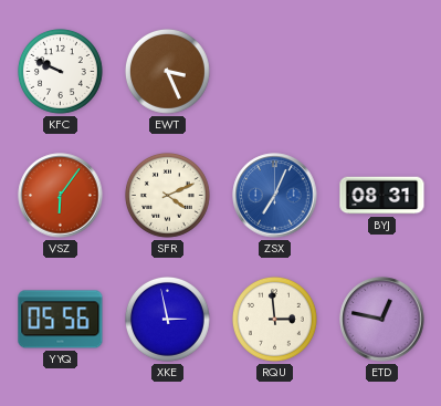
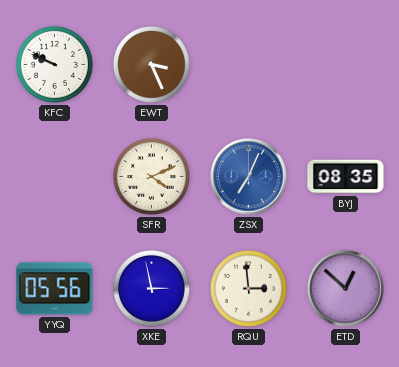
VSZ: 6:06 -> none (61, 196)
BYJ: 08:31 -> 08:35 (346, 177)
ETD: 12:47 -> 12:52 (346, 289)
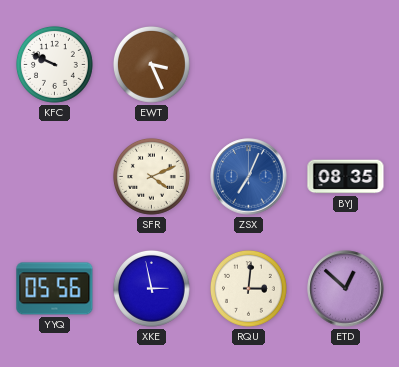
RQU: 2:59 -> 3:01 (249, 289)
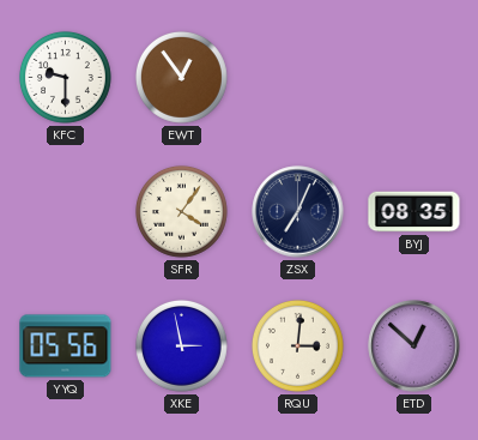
KFC: 9:49 -> 9:30 (66, 78)
EWT: 3:26 -> 12:54 (182, 78)
SFR: 4:11 -> 4:06 (182, 212)
ZSX dial: blue -> navy (298, 212)
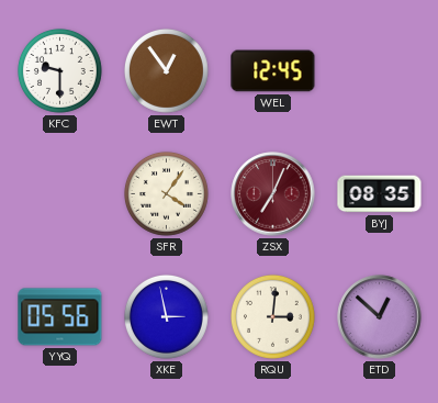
WEL: none -> 12:45 (273, 71)
ZSX dial: navy -> burgundy (273, 194)
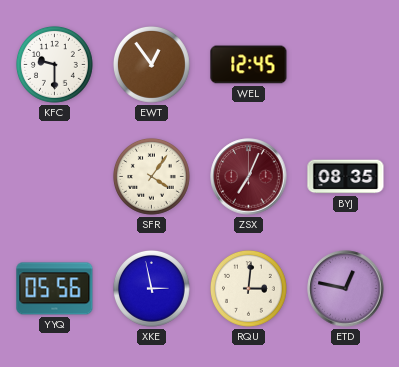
ETD: 12:52 -> 12:47 (346, 289)
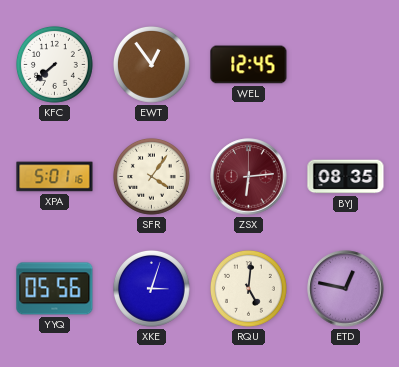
KFC: 9:30 -> 7:38 (55, 65)
XPA: none -> 5:01 (55, 177)
ZSX: 7:04 -> 6:14 (249, 177)
XKE: 2:58 -> 3:03 (152, 289)
RQU: 3:01 -> 5:01 (249, 289)
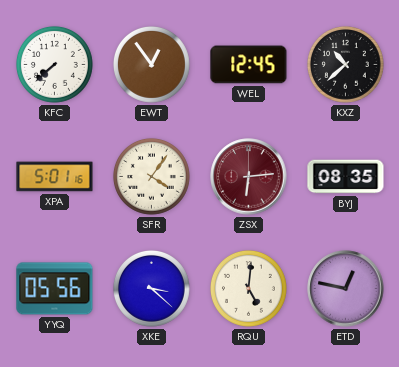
KXZ: none -> 10:38 (346, 65)
XKE: 3:03 -> 3:22 (152, 289)
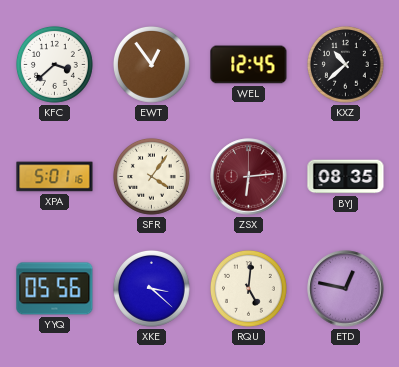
KFC: 7:38 -> 3:38 (55, 65)
